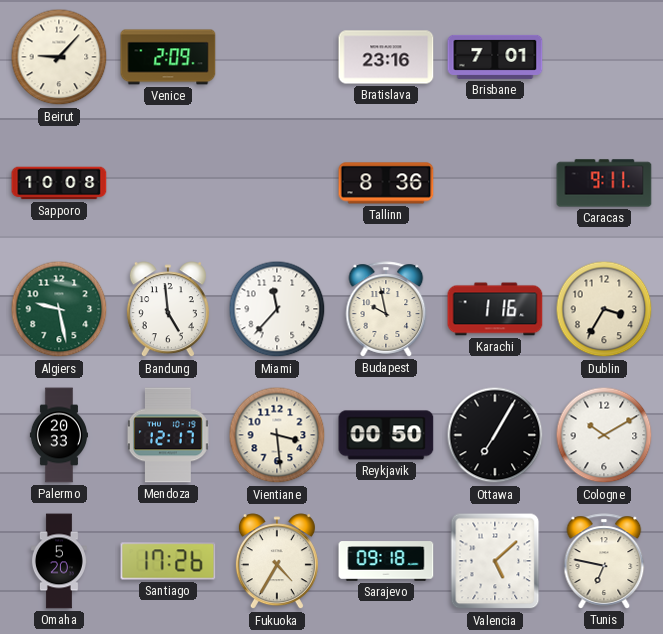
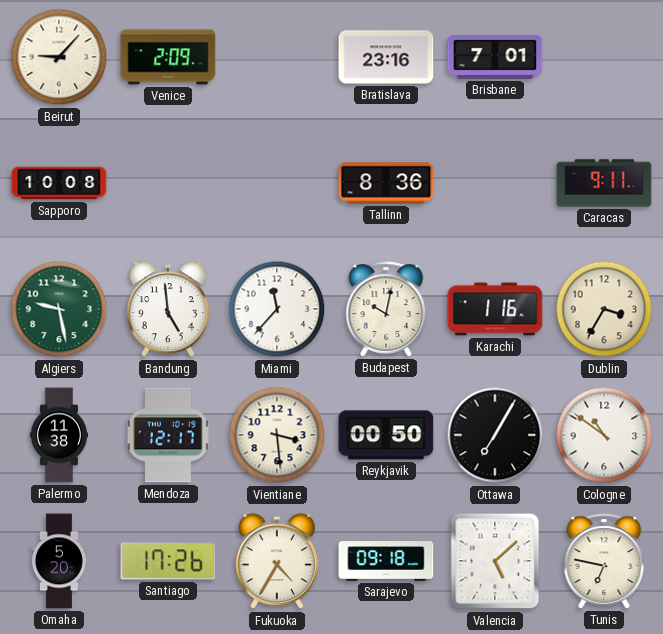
Budapest: 9:58 -> 10:02 (386, 309)
Palermo: 20:33 -> 11:38 (58, 435)
Cologne: 10:10 -> 10:51 (604, 435)
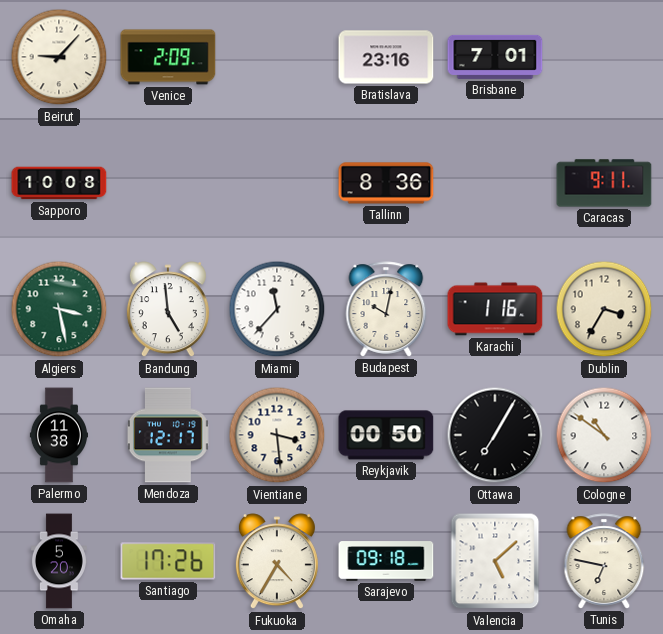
Algiers: 9:28 -> 3:28 (59, 309)
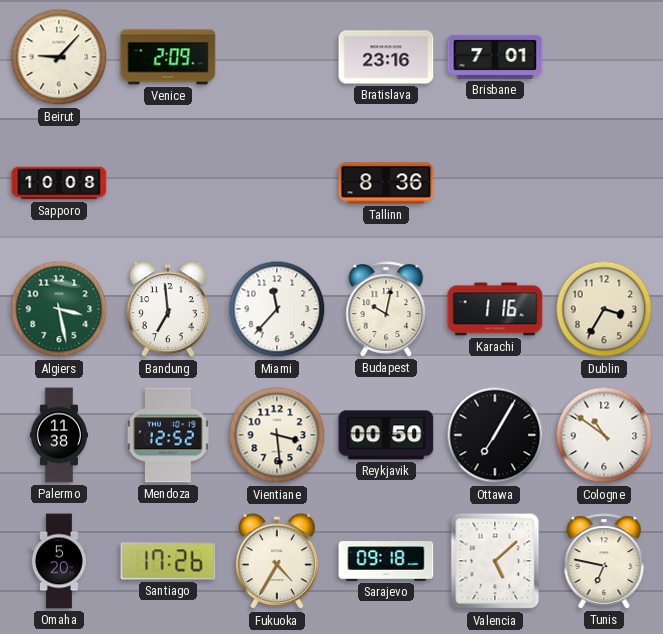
Caracas: 9:11 -> none (604, 183)
Bandung: 4:59 -> 6:59 (168, 310)
Mendoza: 12:17 -> 12:52 (168, 435)
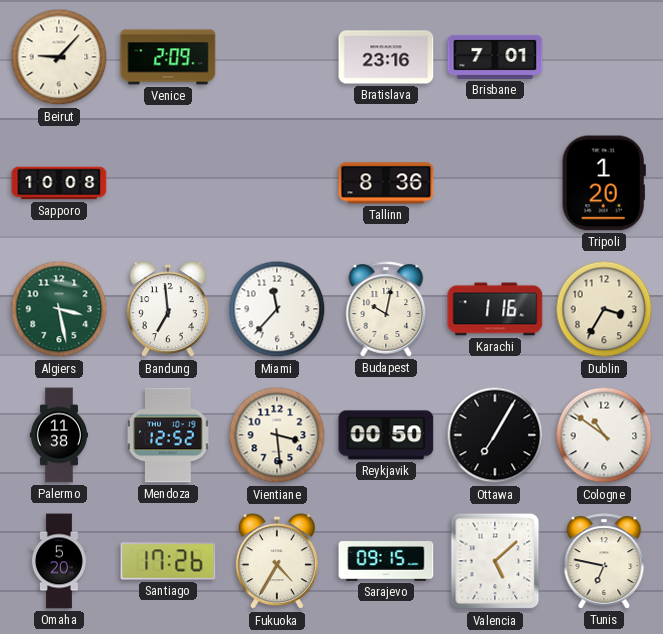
Tripoli: none -> 1:20 (604, 183)
Sarajevo: 09:18 -> 09:15 (386, 561)
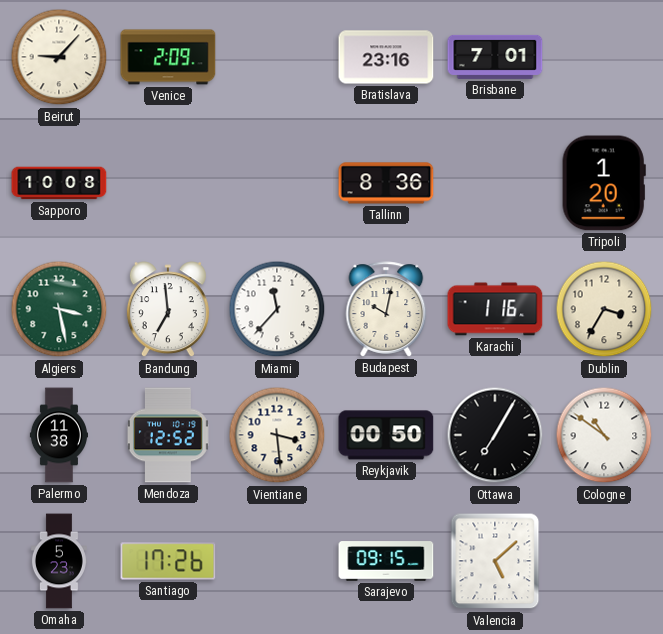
Omaha: 5:20 -> 5:23 (59, 561)
Fukuoka: 4:35 -> none (277, 562)
Tunis: 6:47 -> none (604, 561)
